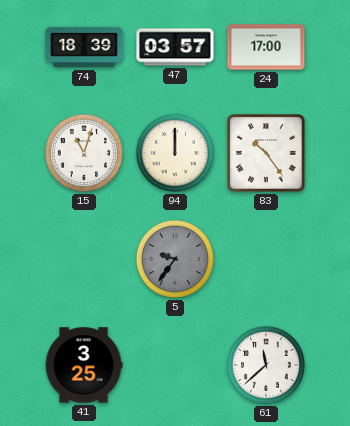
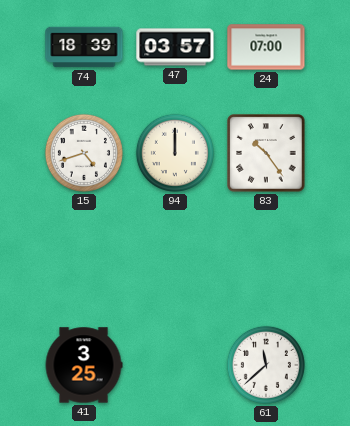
24: 17:00 -> 07:00 (266, 47)
15: 11:03 -> 4:42 (84, 153)
5: 9:36 -> none (175, 259)
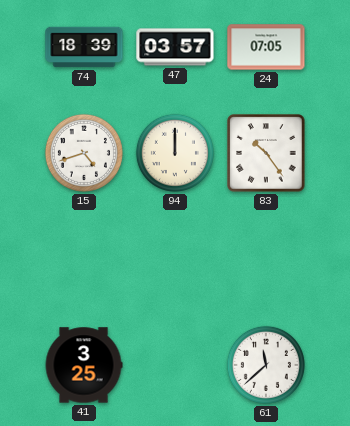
24: 07:00 -> 07:05 (266, 47)
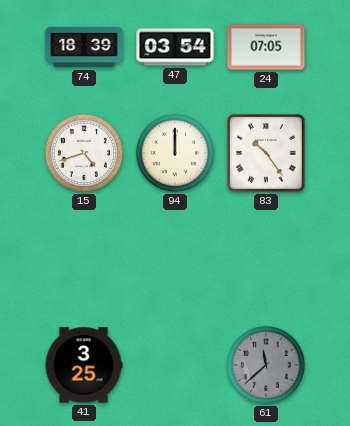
47: 03:57 -> 03:54 (175, 47)
61 dial: white -> grey (266, 365)
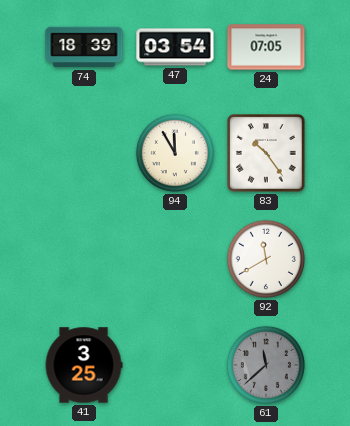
15: 4:42 -> none (84, 153)
94: 12:00 -> 11:55 (175, 153)
92: none -> 11:40 (266, 259)
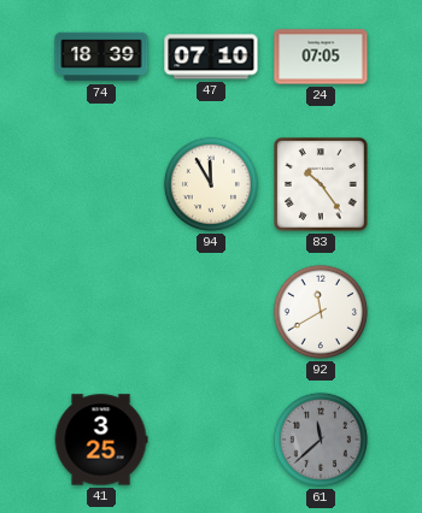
47: 03:54 -> 07:10 (211, 57)
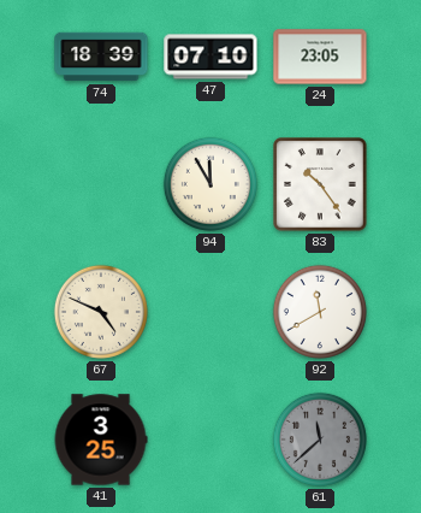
24: 07:05 -> 23:05 (320, 57)
67: none -> 4:49 (101, 312)
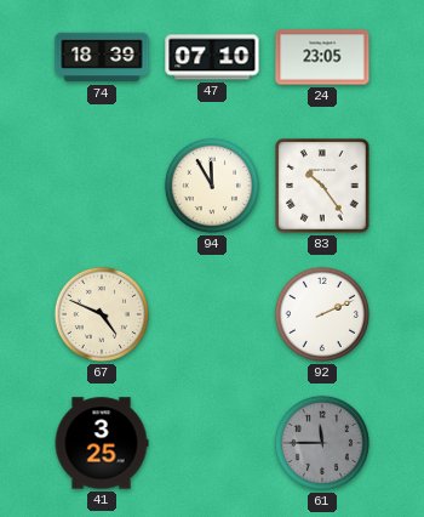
92: 11:40 -> 2:11 (322, 314)
61: 11:38 -> 11:45 (322, 443)
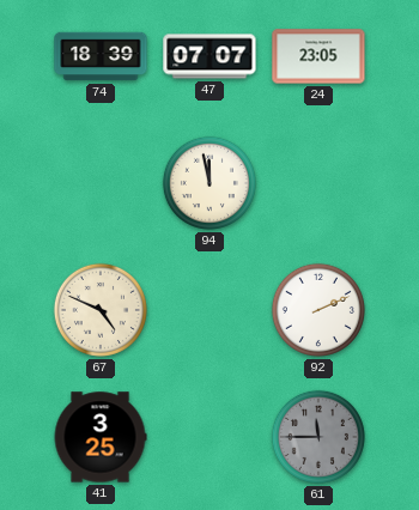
47: 07:10 -> 07:07 (209, 56)
94: 11:55 -> 11:58 (209, 183)
83: 10:24 -> none (322, 186)
